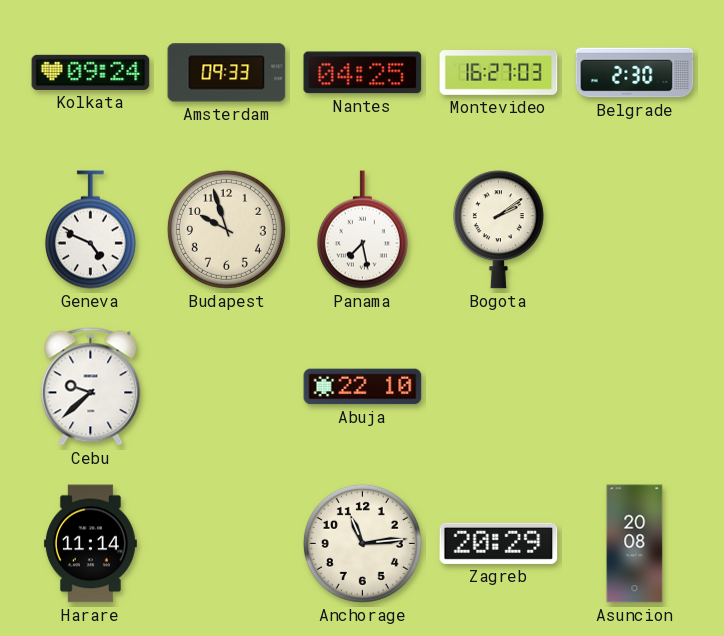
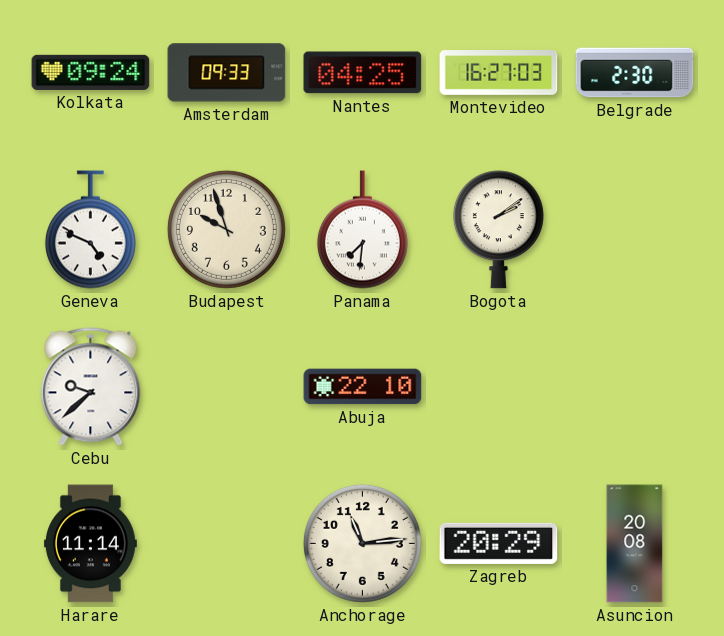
Panama: 7:28 -> 7:31 (362, 230)
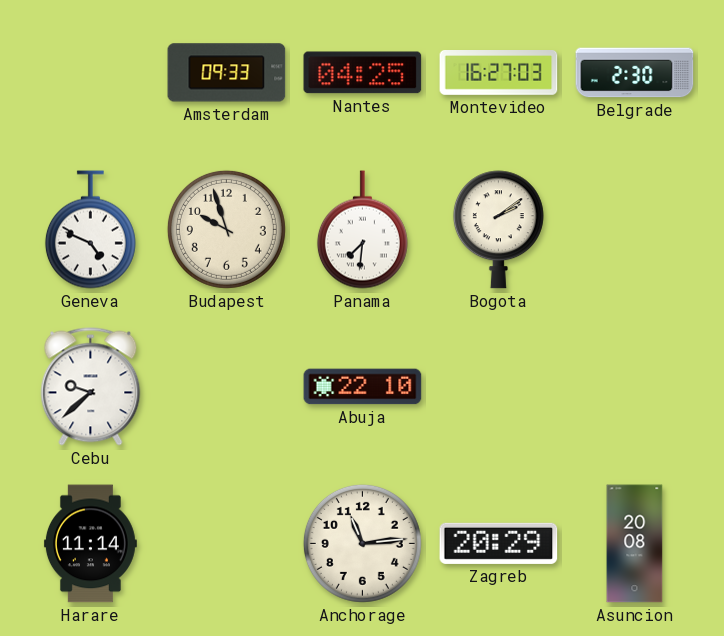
Kolkata: 09:24 -> none (91, 72)
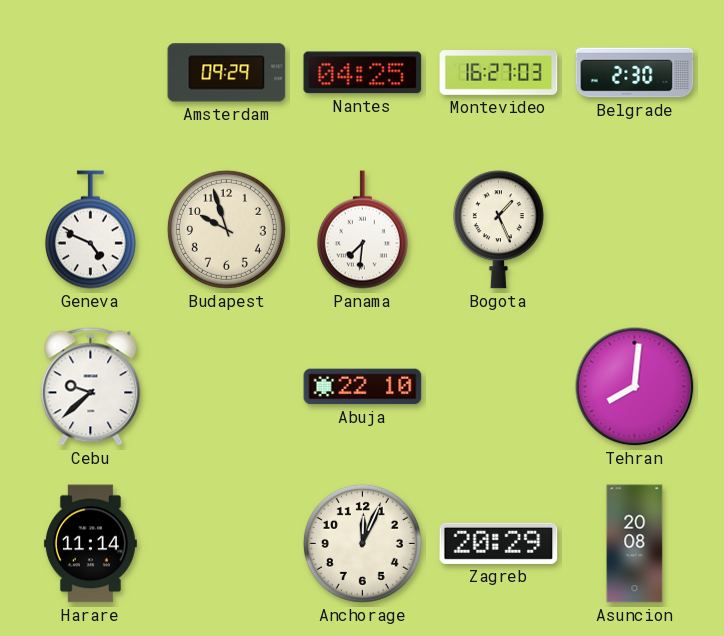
Amsterdam: 09:33 -> 09:29 (227, 73)
Bogota: 2:09 -> 1:26 (498, 230)
Tehran: none -> 8:01 (635, 387)
Anchorage: 11:14 -> 12:04 (362, 543)
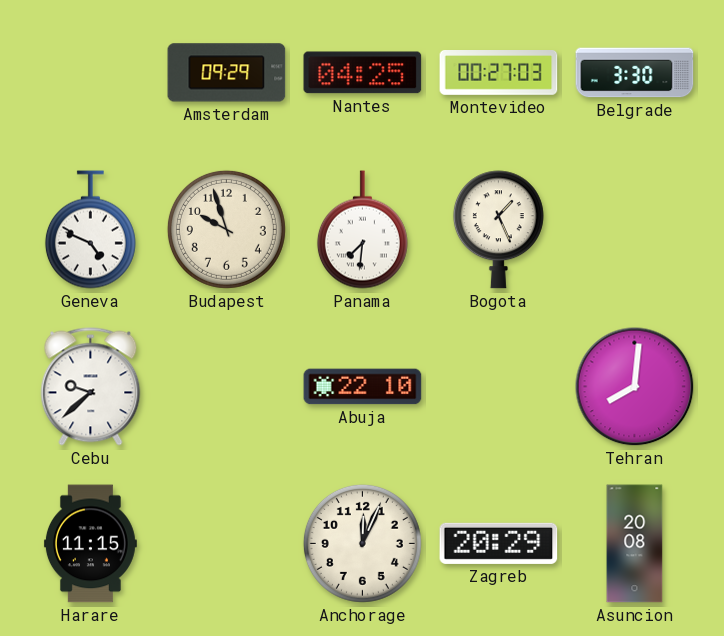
Montevideo: 16:27 -> 00:27 (499, 73)
Belgrade: 2:30 -> 3:30 (635, 73)
Harare: 11:14 -> 11:15 (90, 544)
